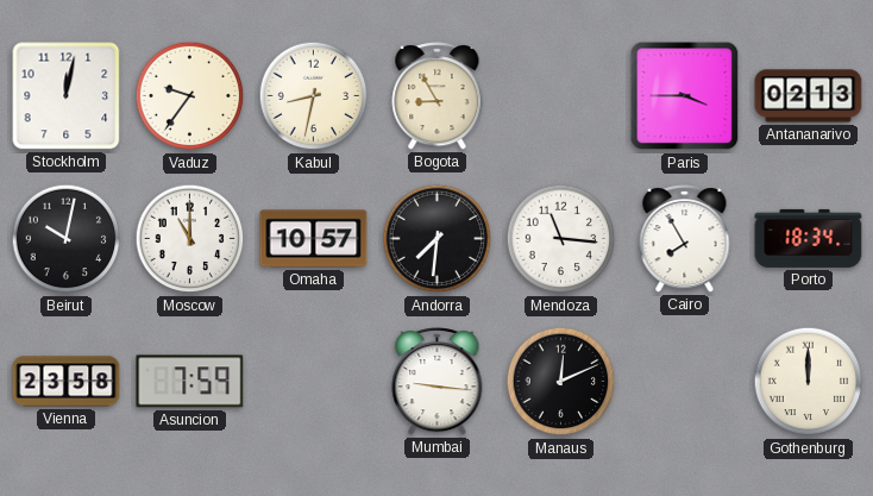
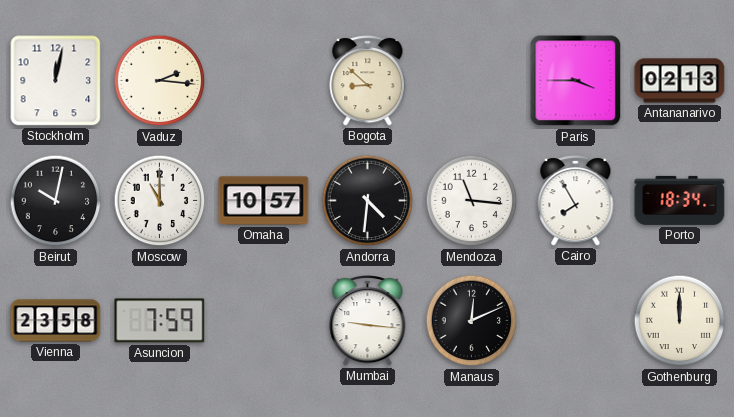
Vaduz: 9:36 -> 2:16 (160, 81)
Kabul: 8:32 -> none (314, 96)
Bogota: 8:55 -> 8:52 (368, 81)
Andorra: 7:31 -> 4:31 (368, 201)
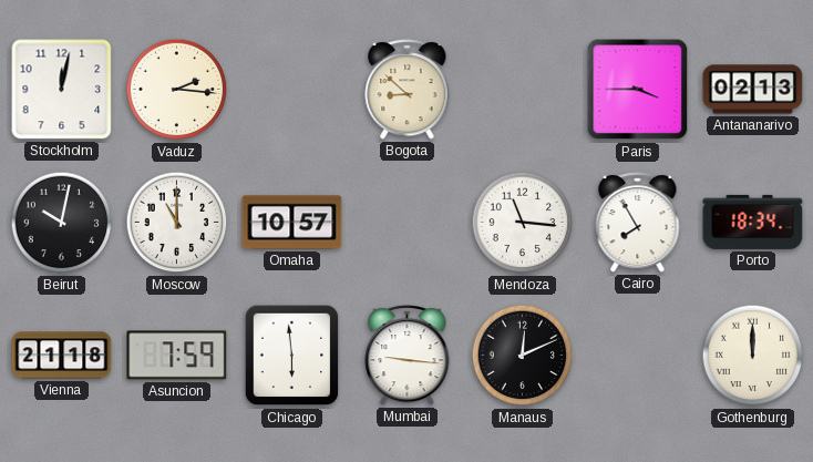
Andorra: 4:31 -> none (368, 201)
Vienna: 23:58 -> 21:18 (62, 356)
Chicago: none -> 5:59 (292, 356)
